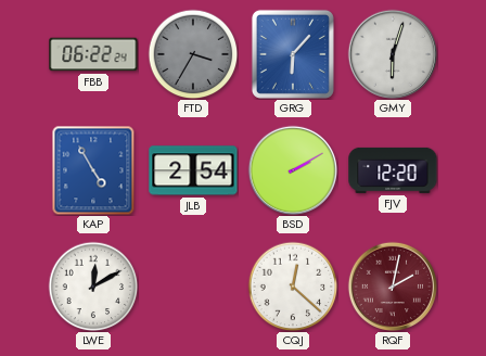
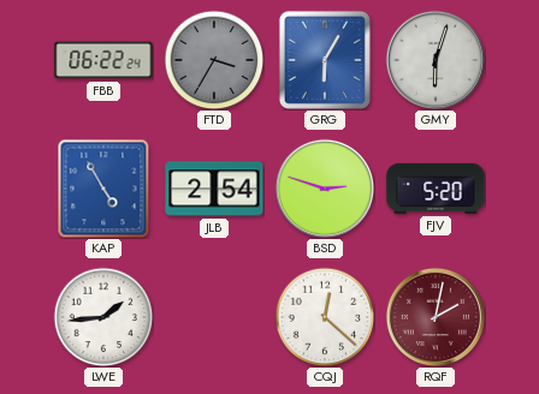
GRG: 6:07 -> 6:05 (325, 60)
BSD: 2:10 -> 2:48 (324, 187)
FJV: 12:20 -> 5:20 (436, 189)
LWE: 12:10 -> 1:44 (103, 317)
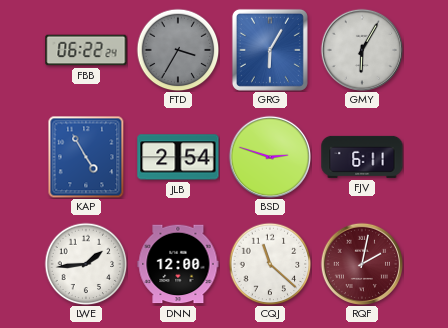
GMY: 6:03 -> 6:05 (361, 49)
FJV: 5:20 -> 6:11 (362, 157)
DNN: none -> 12:00 (178, 264)
CQJ: 12:22 -> 11:22 (270, 264)
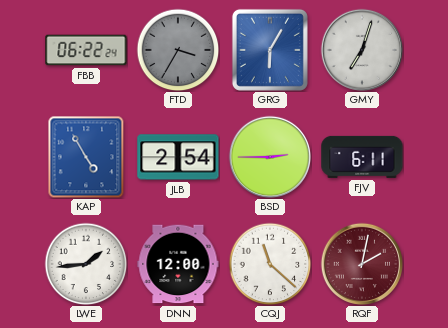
GMY: 6:05 -> 7:03 (361, 49)
BSD: 2:48 -> 2:45 (269, 156)
